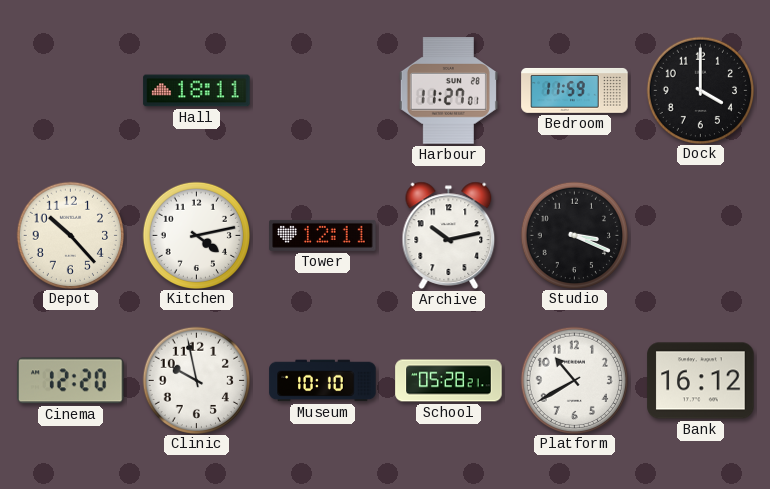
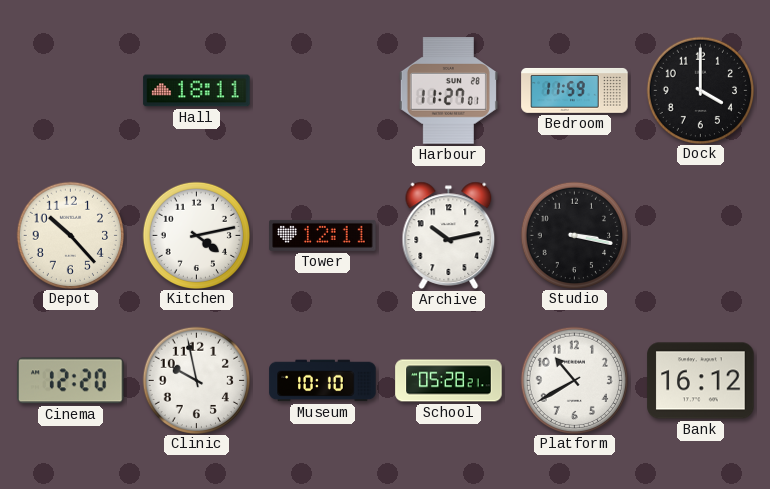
Studio: 3:19 -> 3:17 (574, 235)
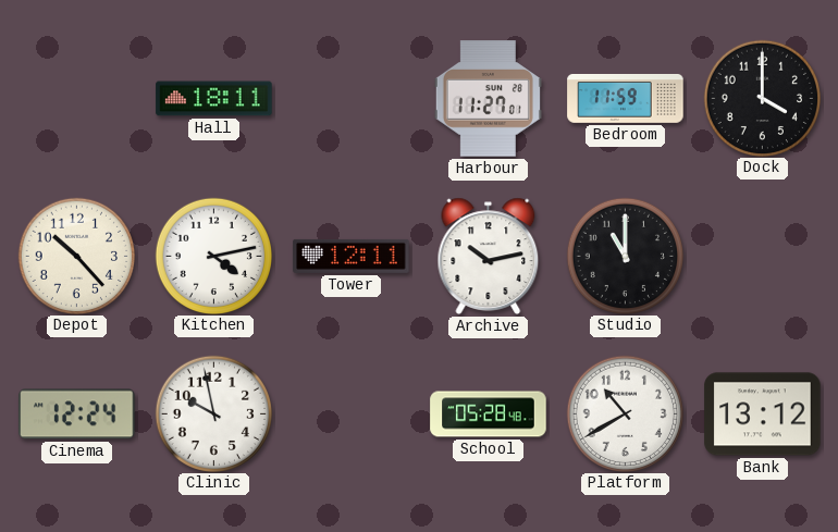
Studio: 3:17 -> 11:00 (625, 256)
Cinema: 12:20 -> 12:24 (77, 415)
Museum: 10:10 -> none (323, 381)
School: 05:28:21 -> 05:28:48 (489, 415)
Bank: 16:12 -> 13:12 (763, 415)
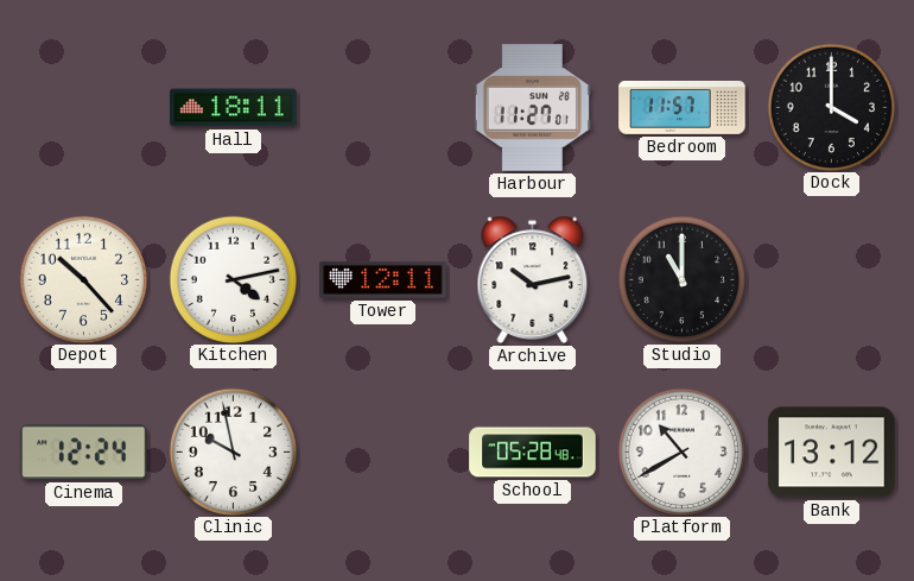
Bedroom: 11:59 -> 11:57 (683, 107)
